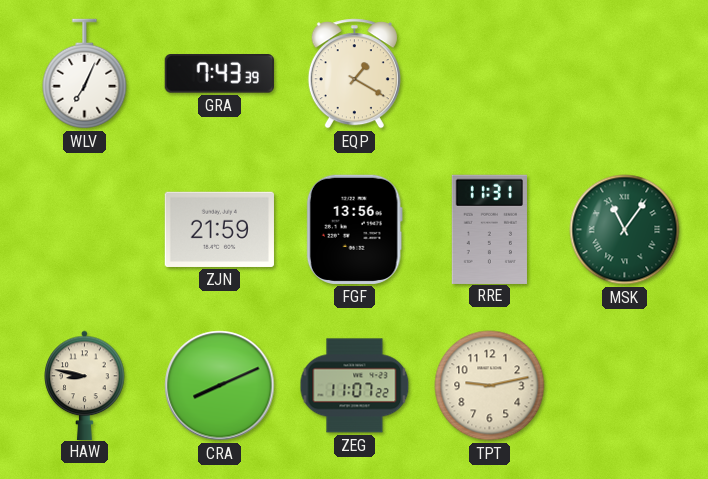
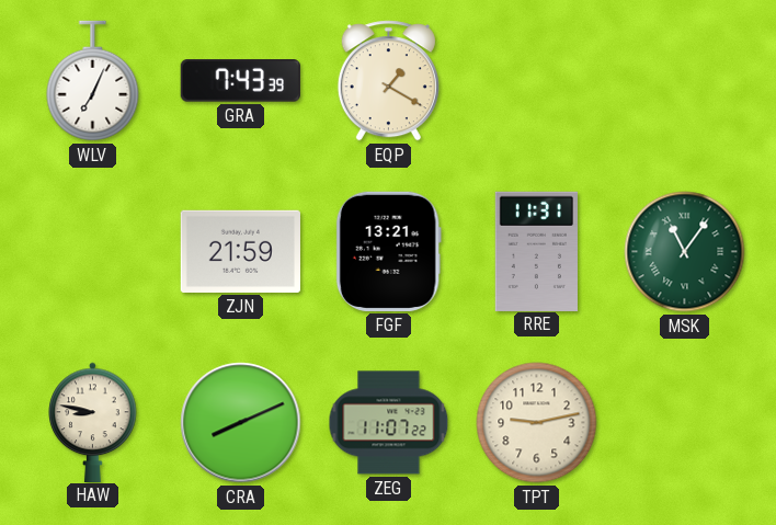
FGF: 13:56 -> 13:21 (388, 251)
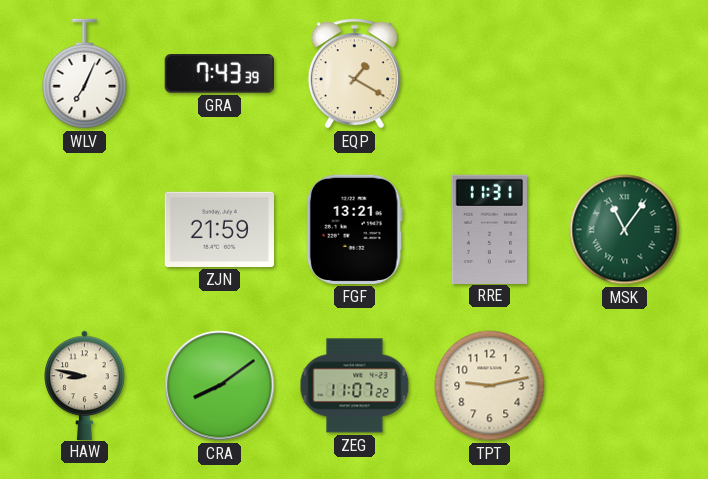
CRA: 8:11 -> 8:09 (220, 386)
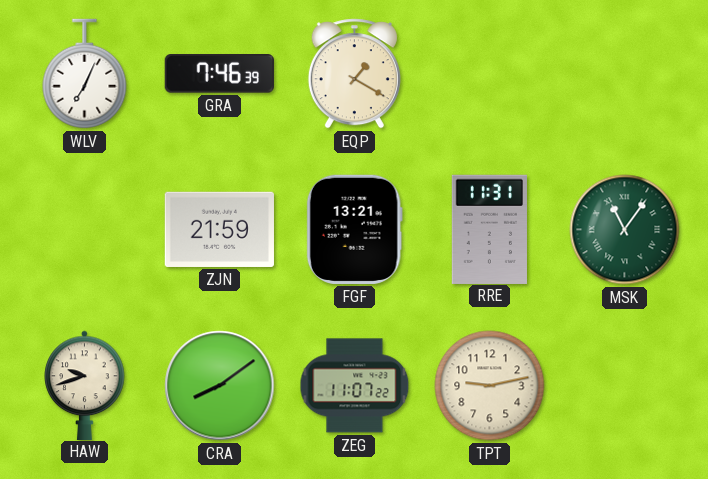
GRA: 7:43 -> 7:46 (219, 74)
HAW: 8:47 -> 9:42 (85, 385)
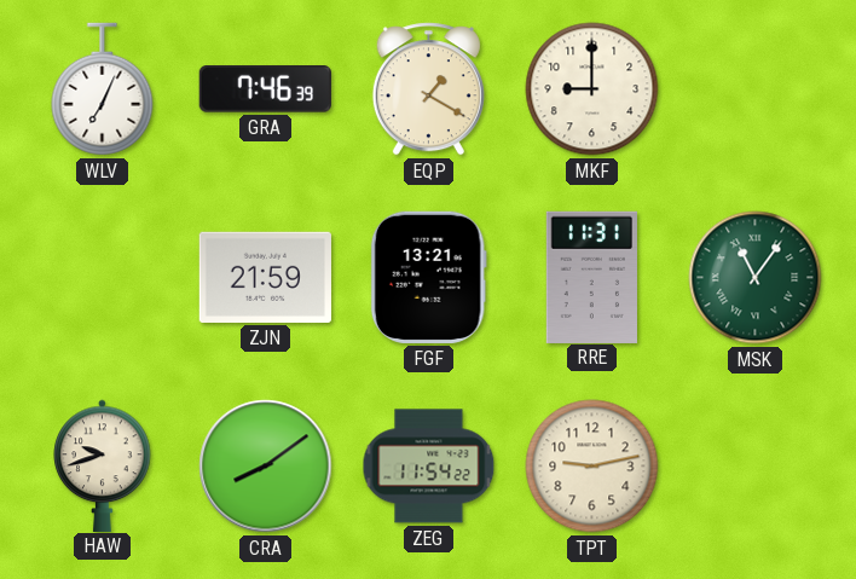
MKF: none -> 9:00 (592, 89)
ZEG: 11:07 -> 11:54 (429, 467)
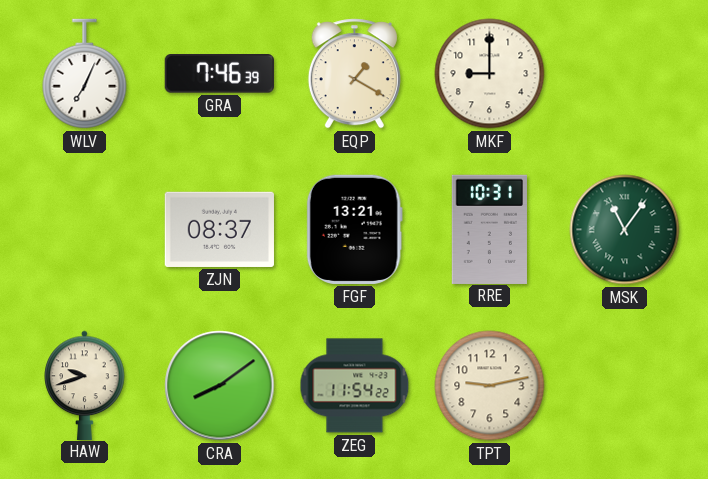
ZJN: 21:59 -> 08:37 (219, 229)
RRE: 11:31 -> 10:31 (489, 229)
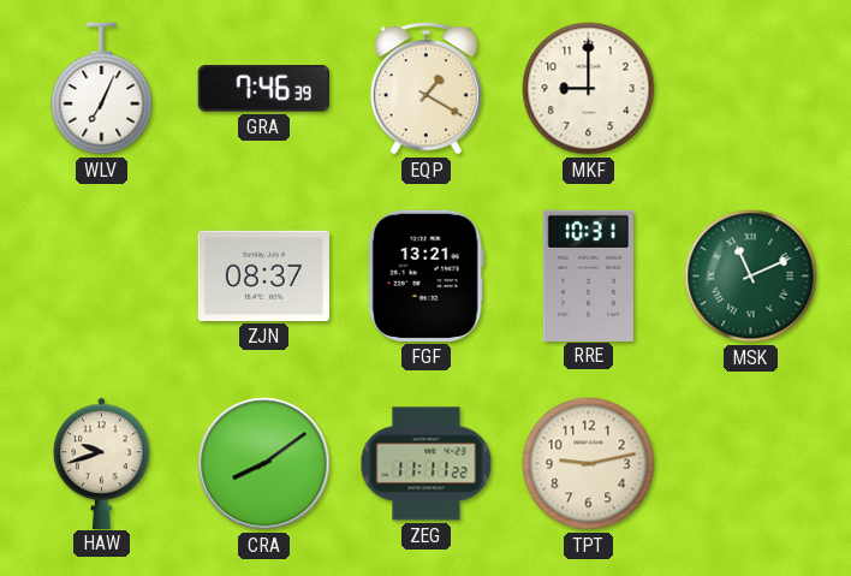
MSK: 11:06 -> 11:11 (751, 277)
ZEG: 11:54 -> 11:11 (427, 464)
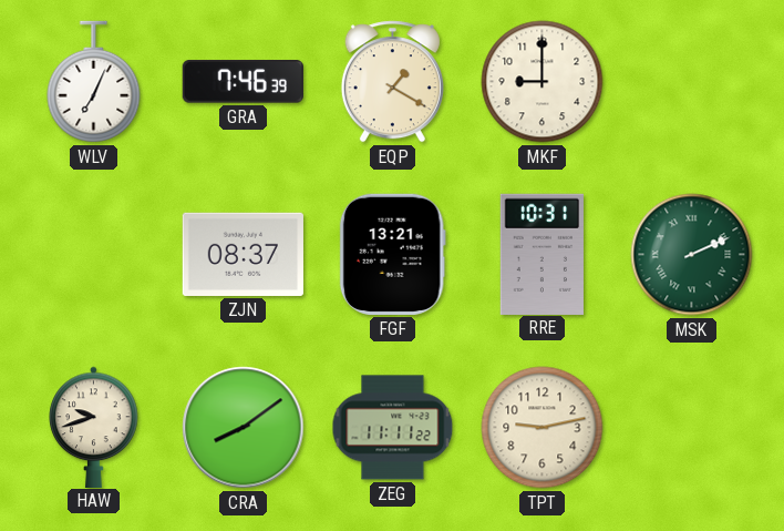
MSK: 11:11 -> 2:11 (692, 255)
